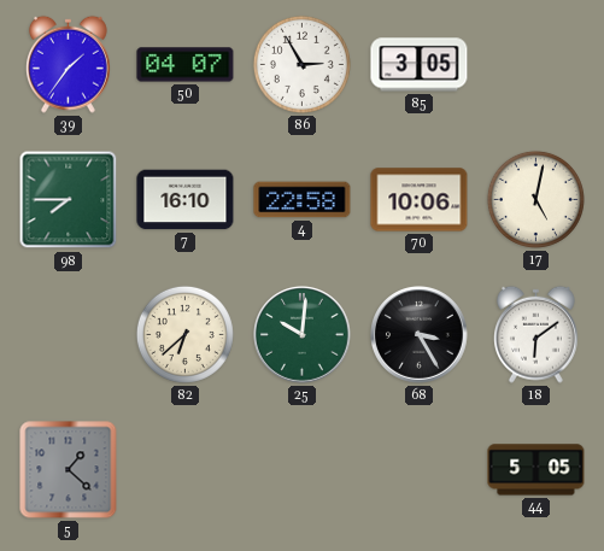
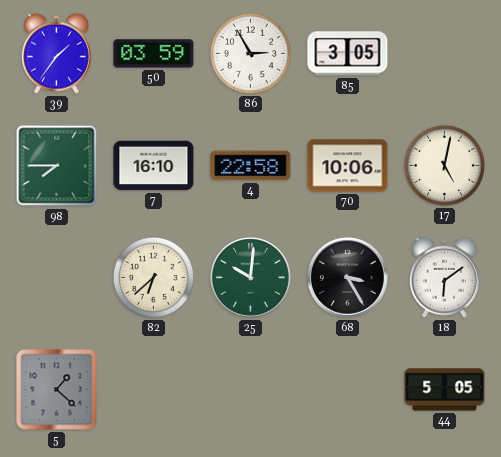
50: 04:07 -> 03:59 (154, 54)
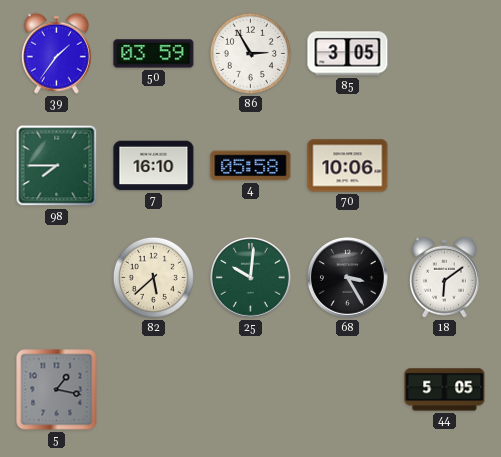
4: 22:58 -> 05:58 (251, 166)
17: 5:02 -> none (444, 165)
82: 6:38 -> 5:38 (153, 277)
5: 1:22 -> 1:17 (57, 390)
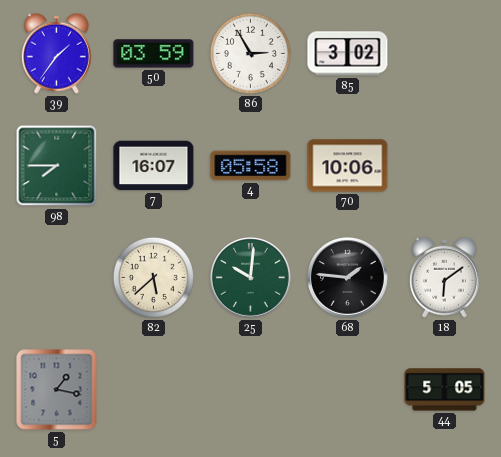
85: 3:05 -> 3:02 (348, 54)
7: 16:10 -> 16:07 (154, 166)
68: 3:25 -> 1:46 (348, 278)
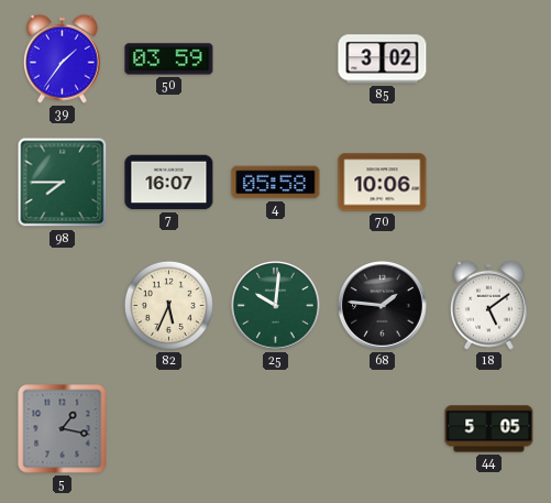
86: 2:55 -> none (250, 53)
82: 5:38 -> 5:34 (168, 305)
18: 6:09 -> 5:09 (488, 305)
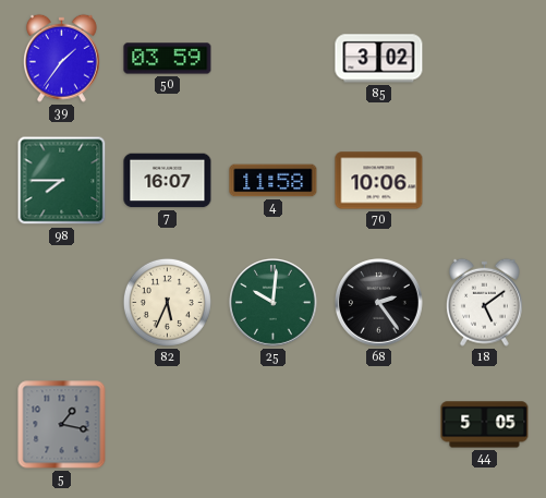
4: 05:58 -> 11:58 (274, 181)
68: 1:46 -> 2:24 (379, 303)
